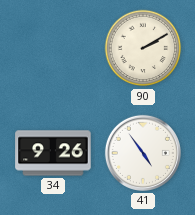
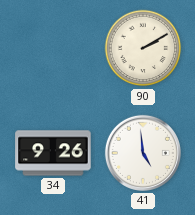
41: 4:54 -> 4:59 (143, 153)
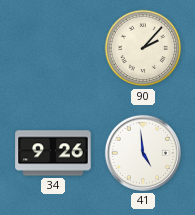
90: 2:10 -> 2:07 (143, 48)
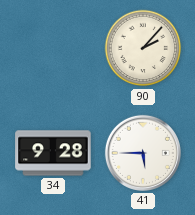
34: 9:26 -> 9:28 (53, 153)
41: 4:59 -> 5:45 (143, 153)
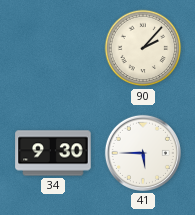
34: 9:28 -> 9:30 (53, 153)
